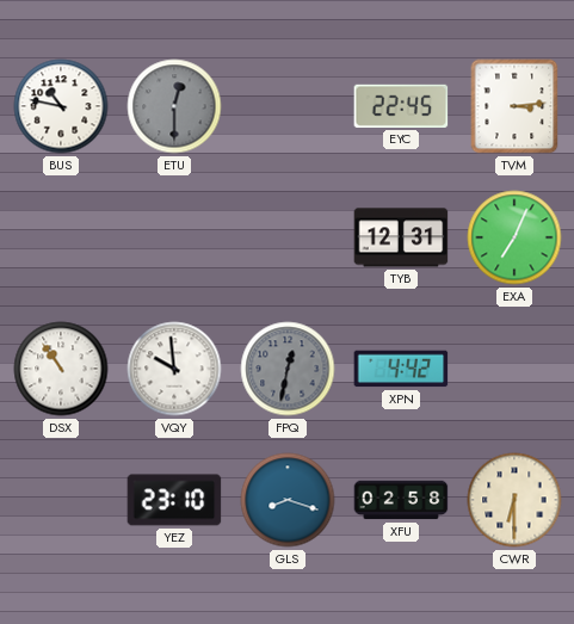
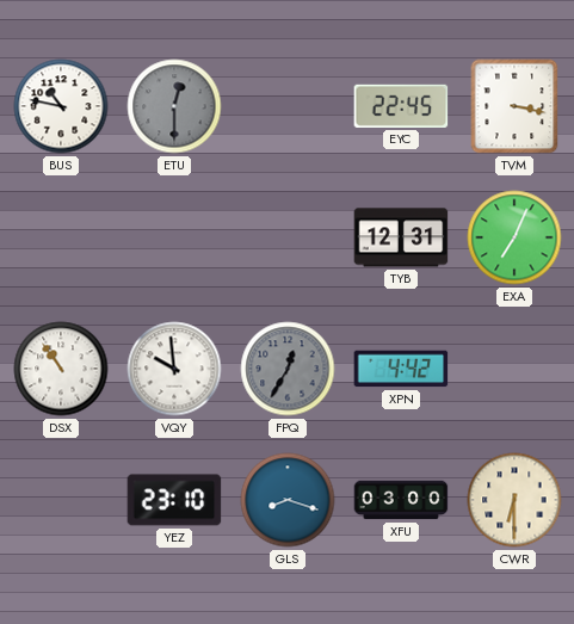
TVM: 3:14 -> 3:17 (514, 106)
FPQ: 12:32 -> 12:35 (288, 369)
XFU: 02:58 -> 03:00 (401, 500)
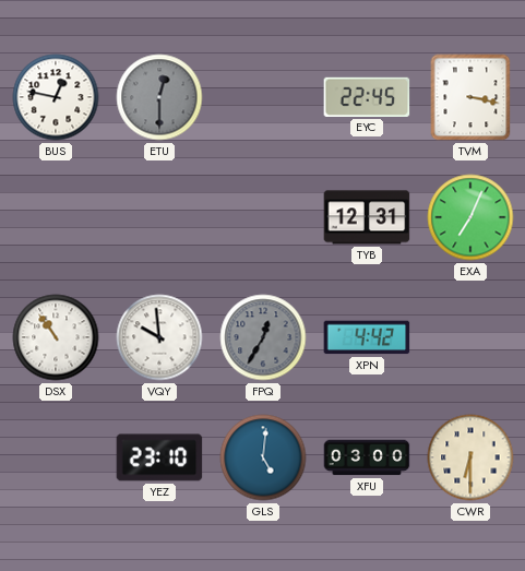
BUS: 10:47 -> 12:47 (56, 97)
GLS: 8:18 -> 5:01 (263, 457)
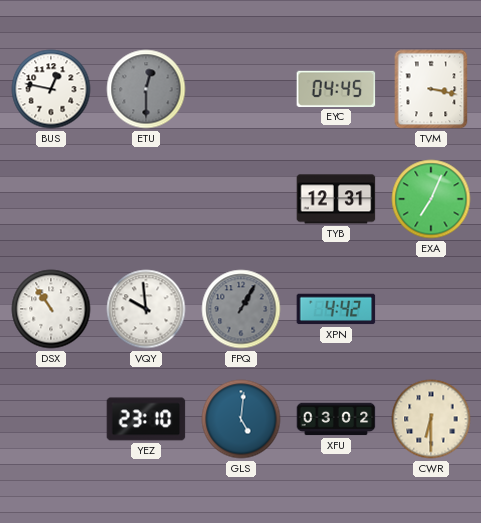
EYC: 22:45 -> 04:45 (336, 89)
FPQ: 12:35 -> 1:05 (241, 309)
XFU: 03:00 -> 03:02 (336, 419)
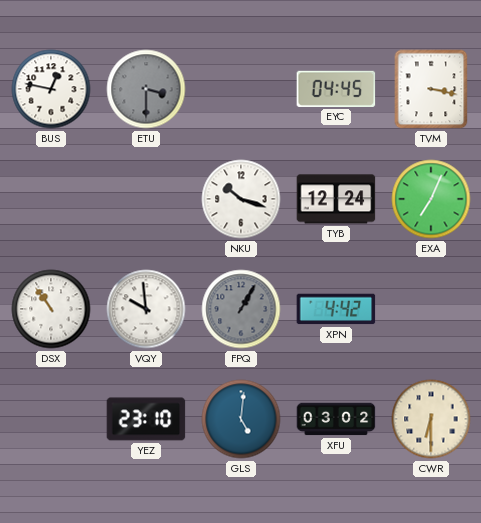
ETU: 12:30 -> 3:30 (146, 89)
NKU: none -> 10:18 (241, 199)
TYB: 12:31 -> 12:24 (336, 199)
